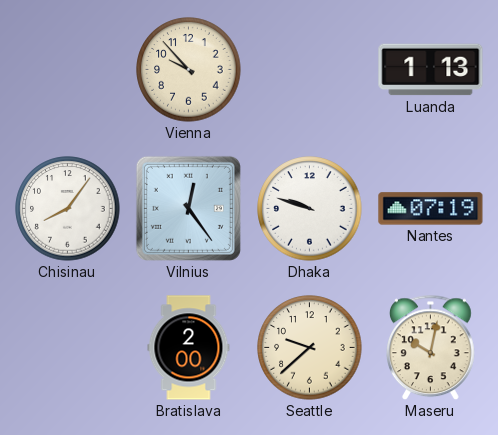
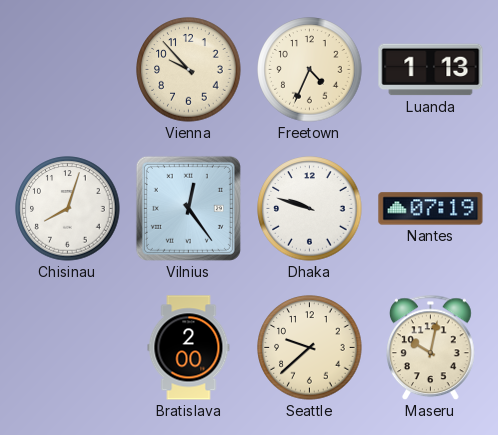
Freetown: none -> 4:34 (310, 70)
Chisinau: 8:06 -> 8:03 (68, 209)
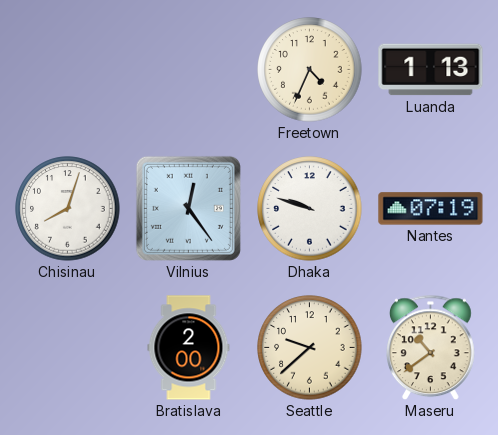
Vienna: 9:53 -> none (189, 70)
Maseru: 10:02 -> 10:39 (431, 348)
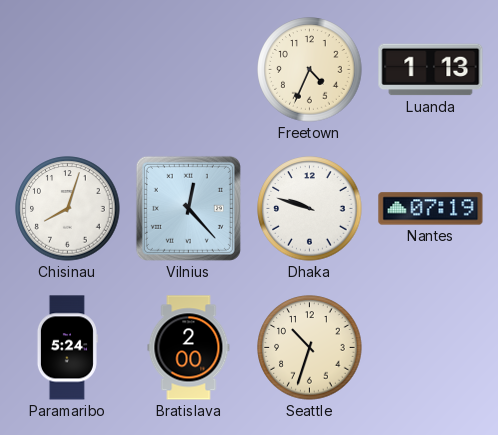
Vilnius: 12:24 -> 12:23 (188, 208)
Paramaribo: none -> 5:24 (67, 348)
Seattle: 9:38 -> 10:33 (310, 348)
Maseru: 10:39 -> none (431, 348)
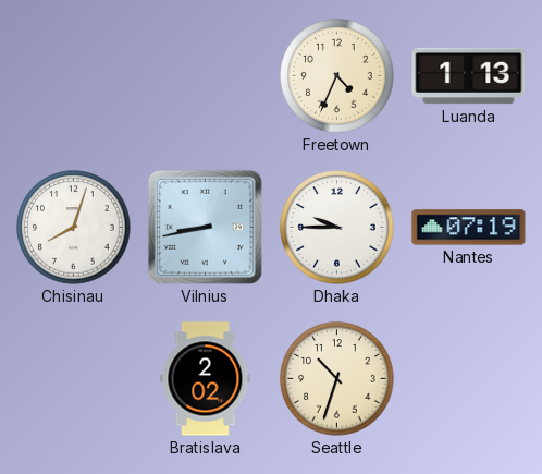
Vilnius: 12:23 -> 8:43 (205, 227)
Dhaka: 9:48 -> 9:45 (337, 228)
Paramaribo: 5:24 -> none (67, 348)
Bratislava: 2:00 -> 2:02 (206, 379)
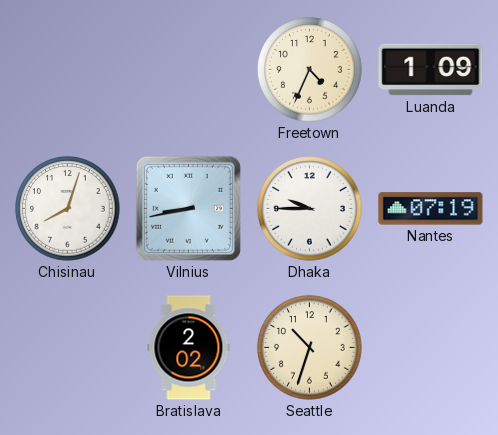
Luanda: 1:13 -> 1:09 (431, 70)
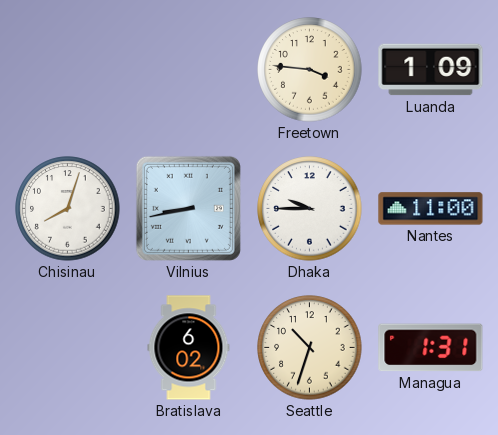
Freetown: 4:34 -> 3:46 (310, 70)
Nantes: 07:19 -> 11:00 (431, 209)
Bratislava: 2:02 -> 6:02 (189, 348)
Managua: none -> 1:31 (431, 348)
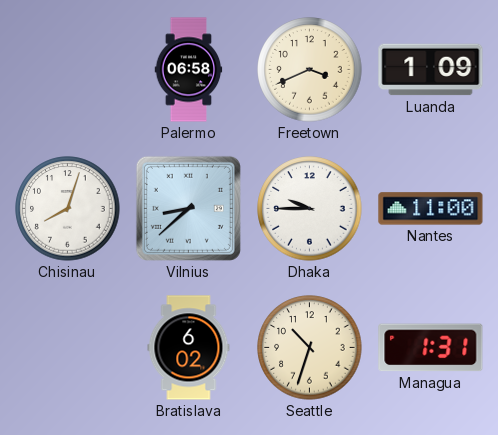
Palermo: none -> 06:58 (189, 70)
Freetown: 3:46 -> 3:41 (310, 70)
Vilnius: 8:43 -> 8:38 (188, 208)
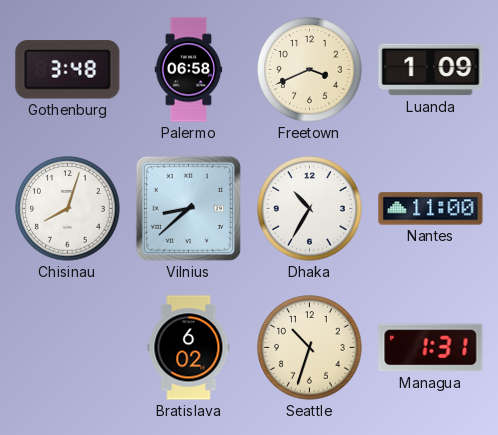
Gothenburg: none -> 3:48 (68, 70)
Dhaka: 9:45 -> 10:35 (310, 209)
